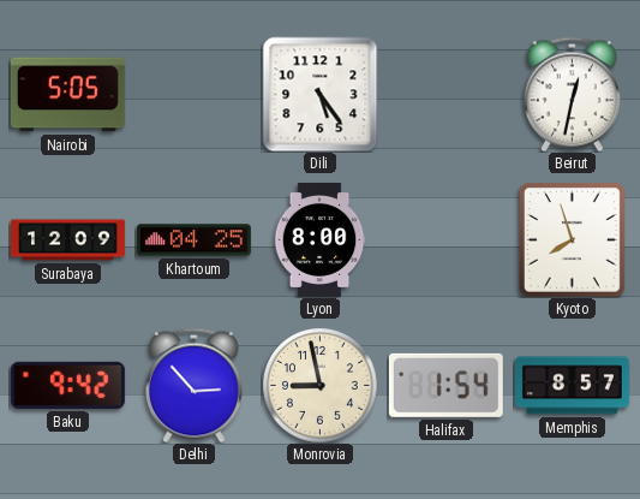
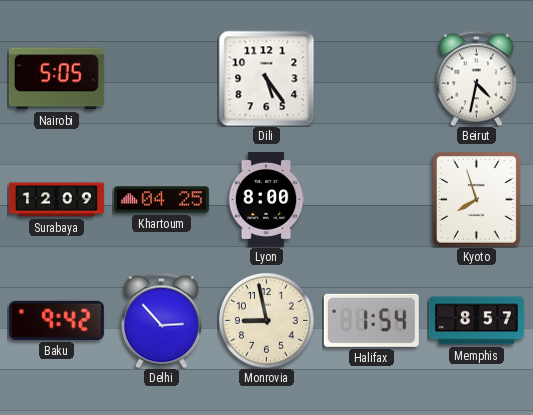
Beirut: 12:32 -> 4:32 (476, 78)
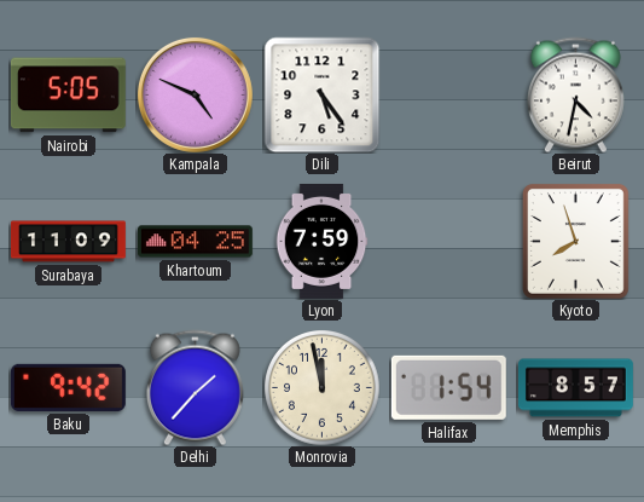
Kampala: none -> 4:49 (195, 94)
Surabaya: 12:09 -> 11:09 (68, 242)
Lyon: 8:00 -> 7:59 (321, 241)
Delhi: 2:53 -> 1:37 (195, 387)
Monrovia: 8:58 -> 11:58 (323, 388)
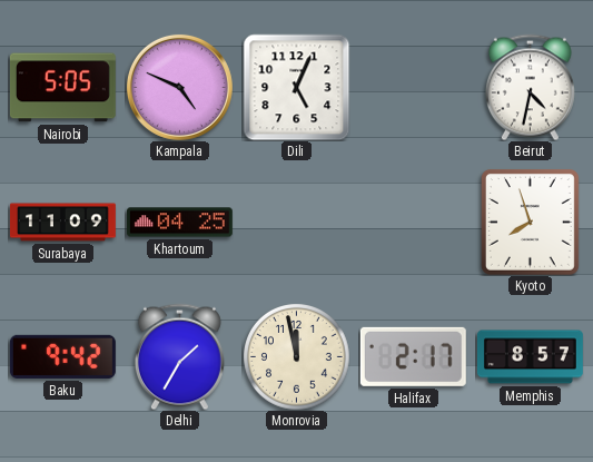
Dili: 5:24 -> 5:04 (296, 87)
Lyon: 7:59 -> none (321, 241)
Delhi: 1:37 -> 1:35 (179, 356)
Halifax: 1:54 -> 2:17 (413, 356)
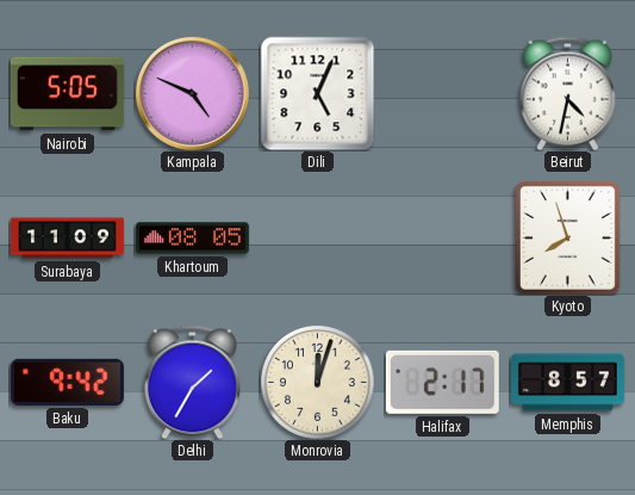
Khartoum: 04:25 -> 08:05 (192, 239)
Monrovia: 11:58 -> 12:03 (318, 383)
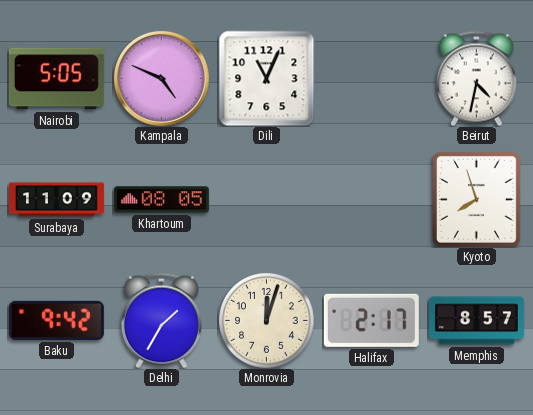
Dili: 5:04 -> 11:04 (266, 78)
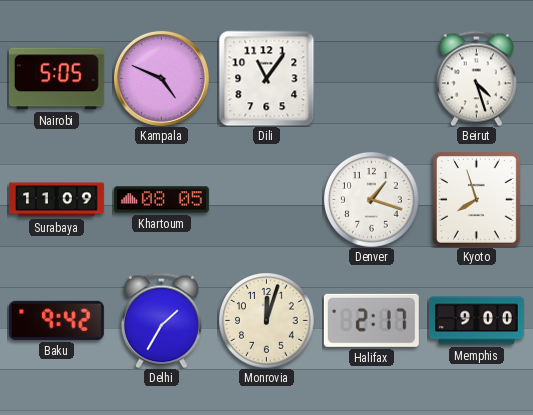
Dili: 11:04 -> 11:06 (266, 78)
Beirut: 4:32 -> 4:27 (476, 78)
Denver: none -> 1:18 (372, 200)
Memphis: 8:57 -> 9:00 (476, 321)
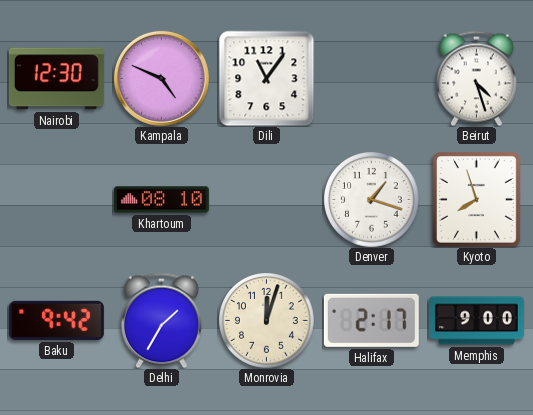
Nairobi: 5:05 -> 12:30 (56, 79)
Surabaya: 11:09 -> none (56, 200)
Khartoum: 08:05 -> 08:10 (161, 200)
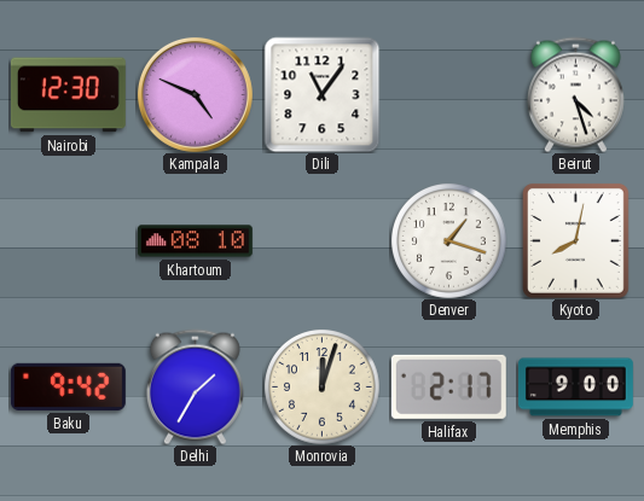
Kyoto: 7:57 -> 8:02 (575, 240)
